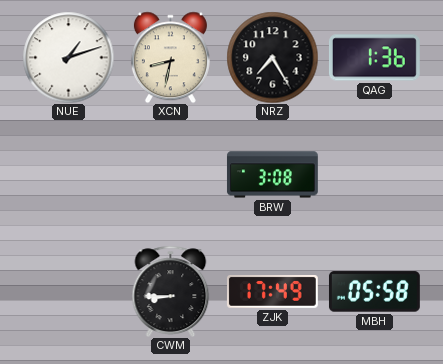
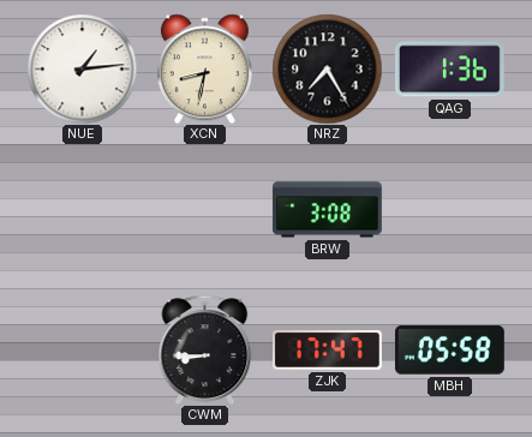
NUE: 1:12 -> 1:14 (82, 68)
ZJK: 17:49 -> 17:47 (327, 351)
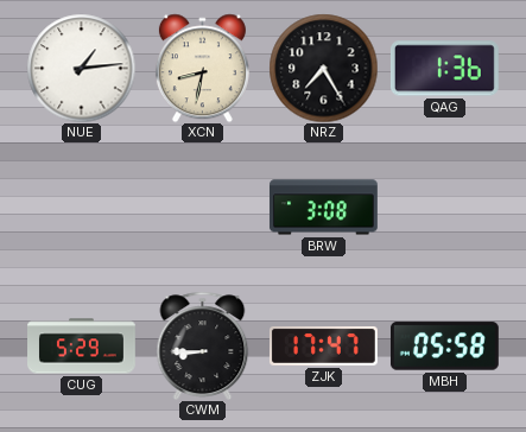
CUG: none -> 5:29 (82, 347)
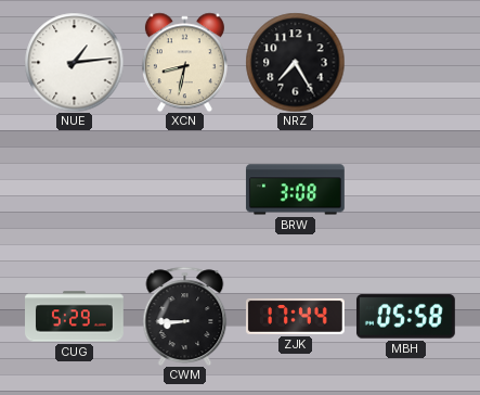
QAG: 1:36 -> none (444, 69)
ZJK: 17:47 -> 17:44 (295, 317)
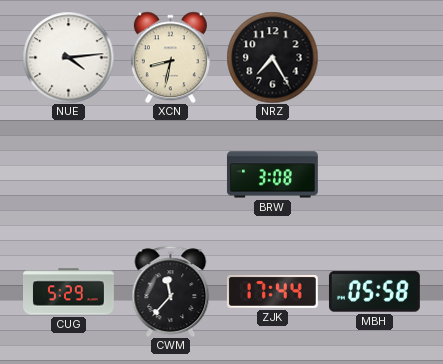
NUE: 1:14 -> 4:14 (68, 57)
CWM: 8:45 -> 11:37 (171, 291)
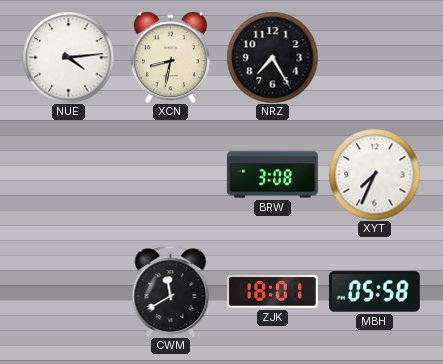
XYT: none -> 7:34 (374, 174)
CUG: 5:29 -> none (69, 292)
CWM: 11:37 -> 11:40 (171, 291)
ZJK: 17:44 -> 18:01 (272, 292)
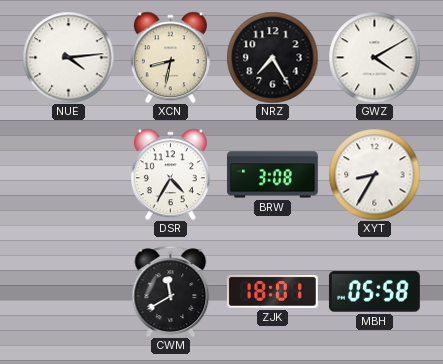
GWZ: none -> 4:10 (374, 57)
DSR: none -> 4:35 (170, 174)
XYT: 7:34 -> 8:35 (374, 174)
